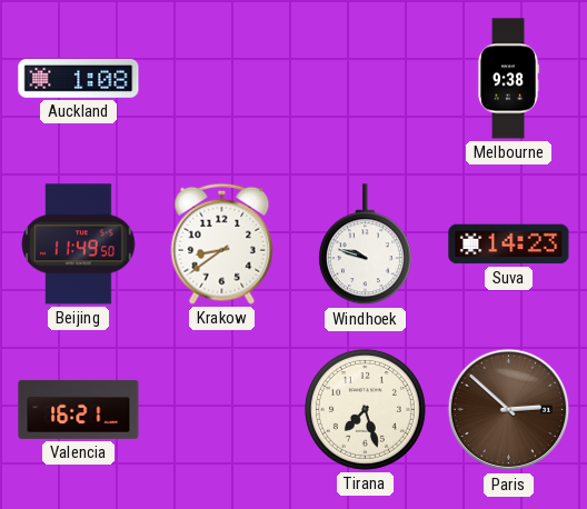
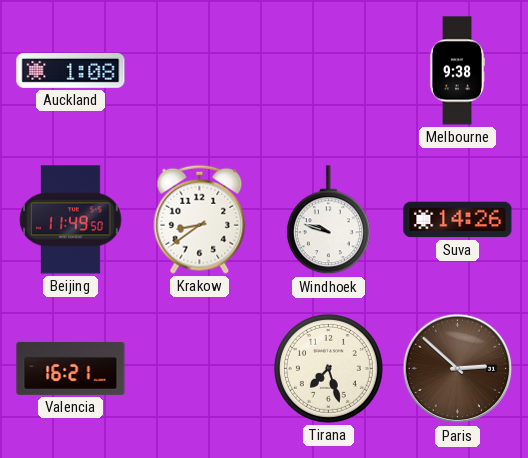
Suva: 14:23 -> 14:26 (458, 220)
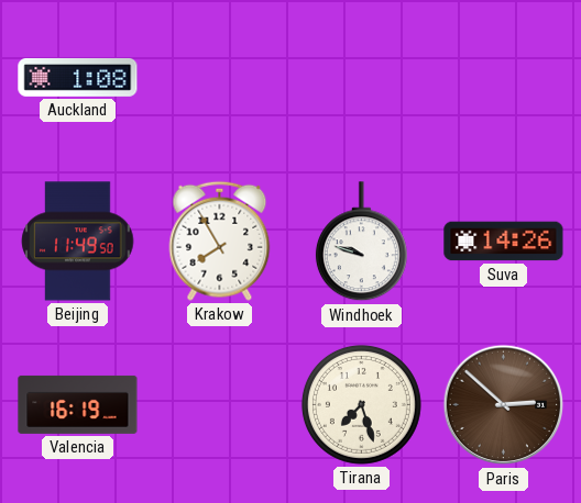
Melbourne: 9:38 -> none (456, 71)
Krakow: 8:39 -> 7:55 (220, 241)
Valencia: 16:21 -> 16:19 (78, 404)
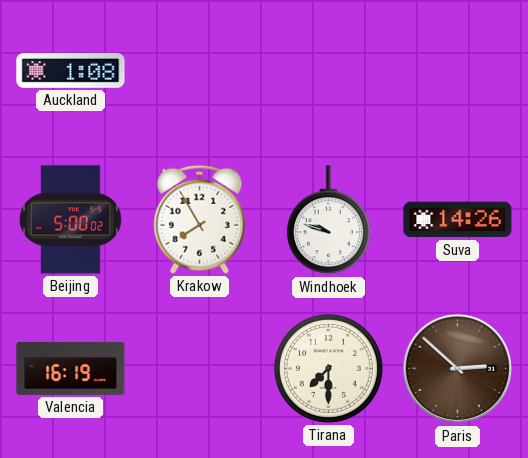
Beijing: 11:49 -> 5:00 (71, 220)
Tirana: 7:27 -> 7:30 (328, 368)
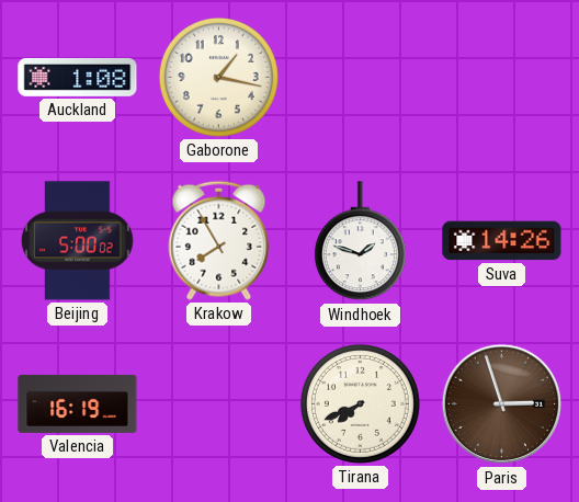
Gaborone: none -> 1:17 (218, 77)
Windhoek: 9:48 -> 1:48 (360, 241)
Tirana: 7:30 -> 7:41 (360, 403)
Paris: 2:52 -> 2:57 (502, 404)
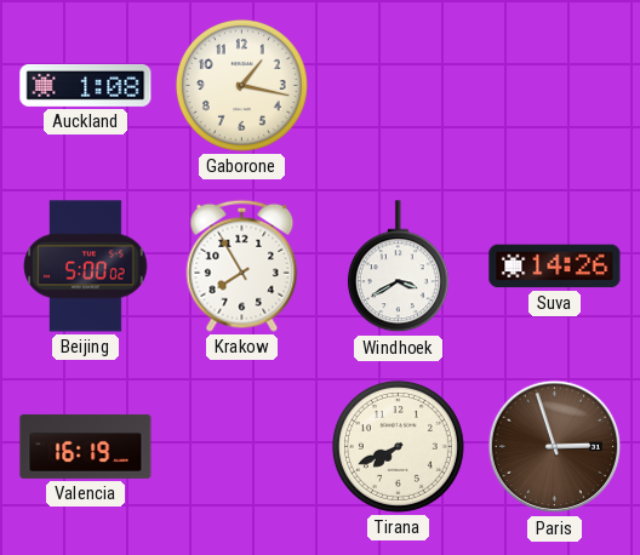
Windhoek: 1:48 -> 3:40 (398, 267)
